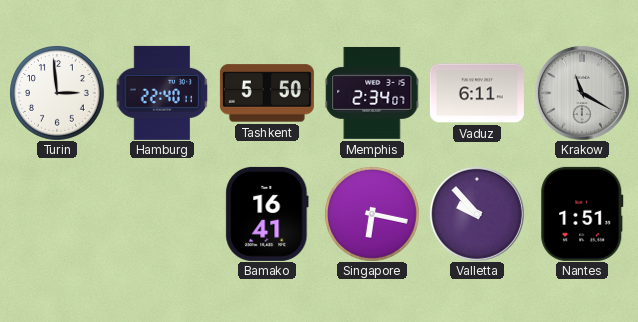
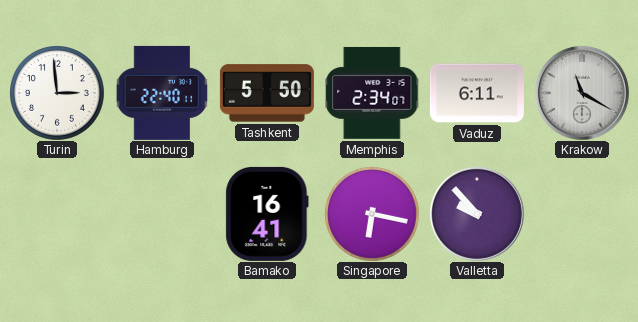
Nantes: 1:51 -> none (582, 214)
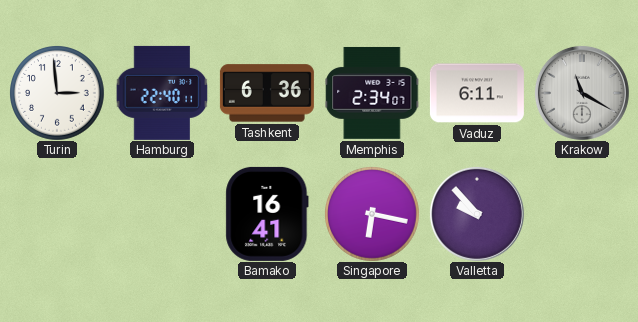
Tashkent: 5:50 -> 6:36 (267, 93)
